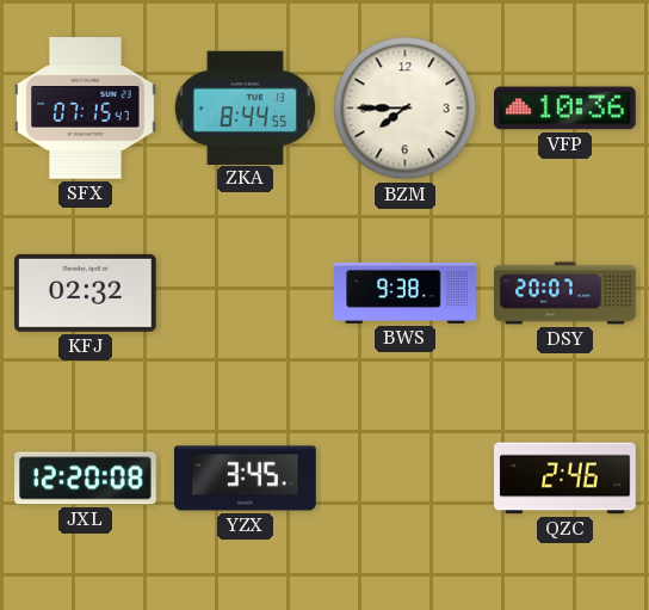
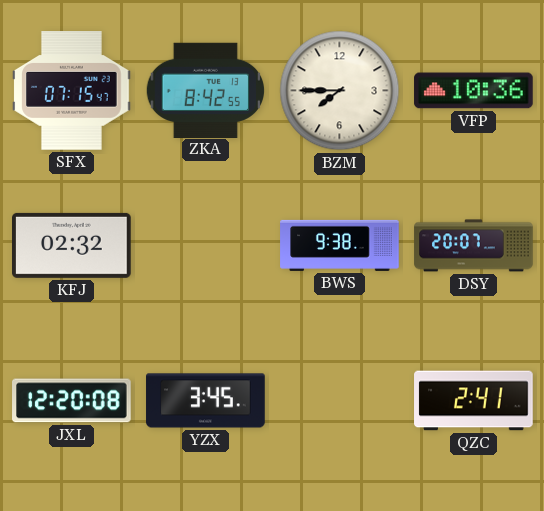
ZKA: 8:44 -> 8:42 (205, 90)
QZC: 2:46 -> 2:41 (474, 401)
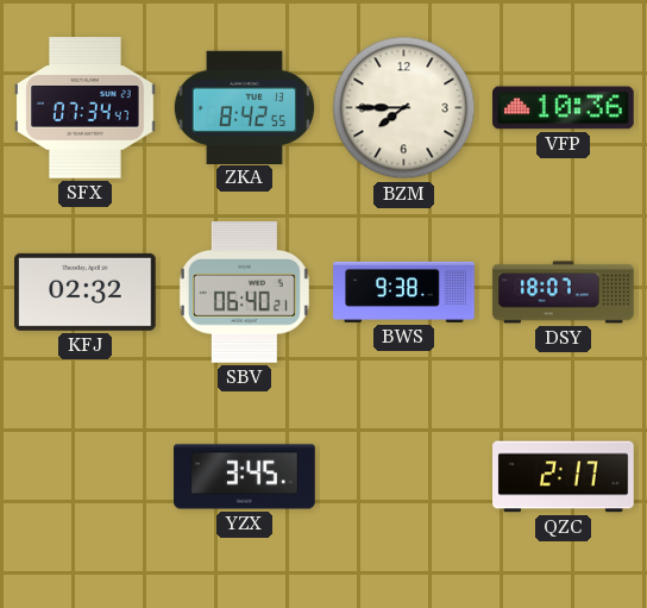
SFX: 07:15 -> 07:34 (86, 108)
SBV: none -> 06:40 (244, 293)
DSY: 20:07 -> 18:07 (564, 293)
JXL: 12:20 -> none (72, 401)
QZC: 2:41 -> 2:17 (564, 477)
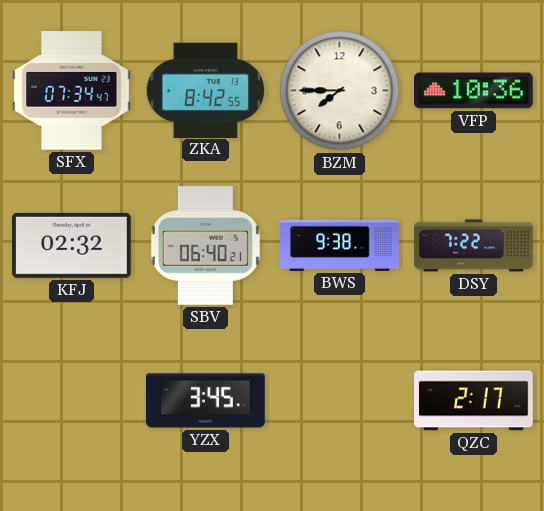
DSY: 18:07 -> 7:22 (474, 246)
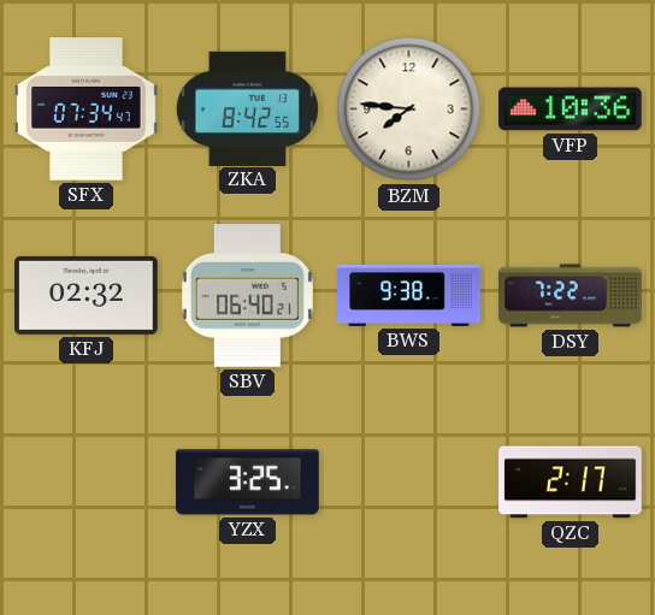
BZM: 7:45 -> 7:46 (409, 110)
YZX: 3:45 -> 3:25 (248, 483)
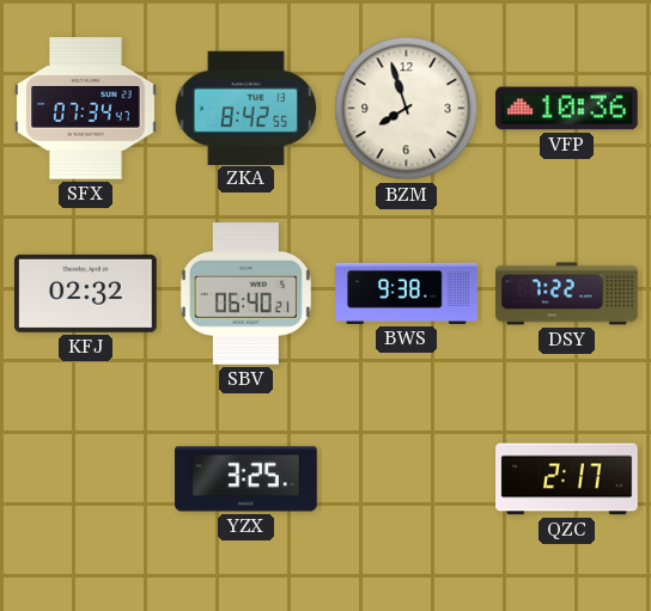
BZM: 7:46 -> 7:57 (407, 109)
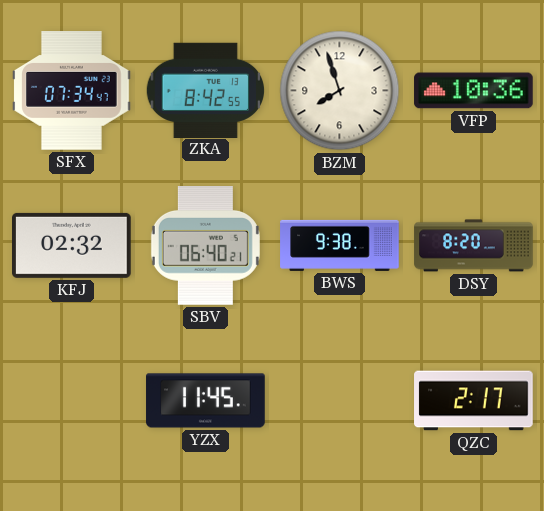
DSY: 7:22 -> 8:20 (474, 246)
YZX: 3:25 -> 11:45 (206, 401)
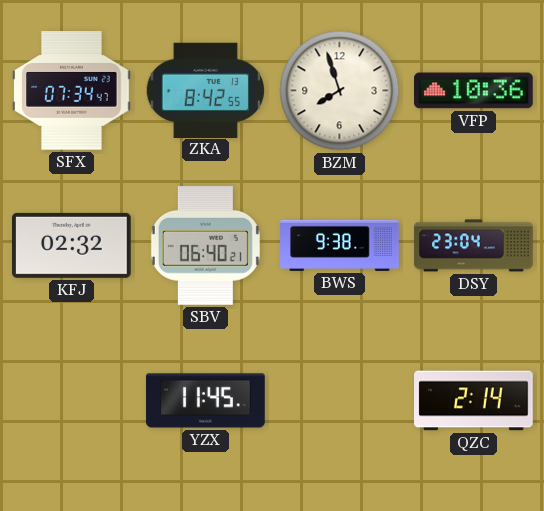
DSY: 8:20 -> 23:04 (474, 246)
QZC: 2:17 -> 2:14 (474, 401)
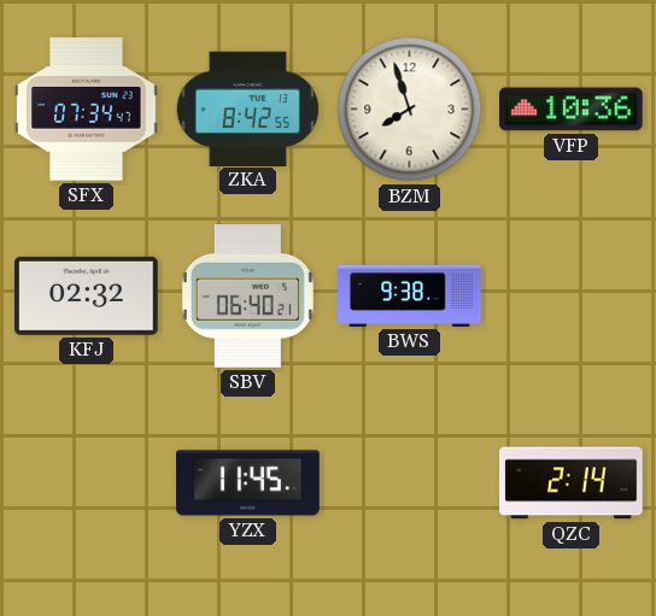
DSY: 23:04 -> none (474, 246)
